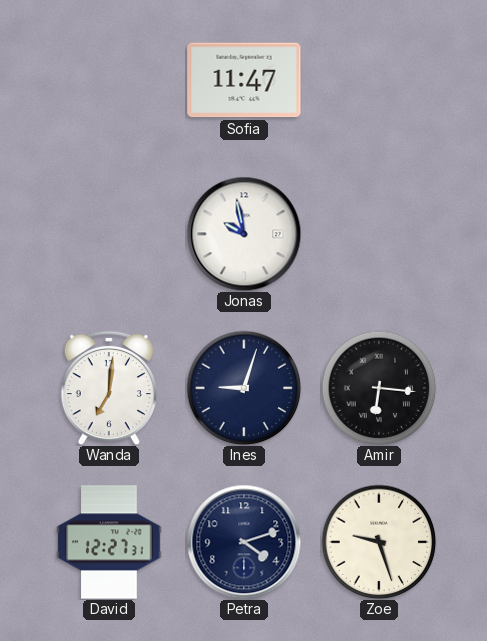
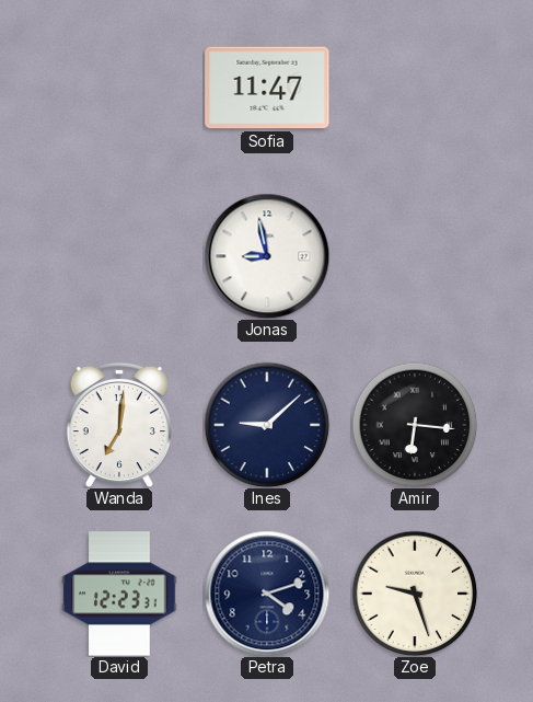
Jonas: 9:58 -> 8:58 (267, 256)
Ines: 9:03 -> 9:08 (267, 425)
David: 12:27 -> 12:23 (119, 594)
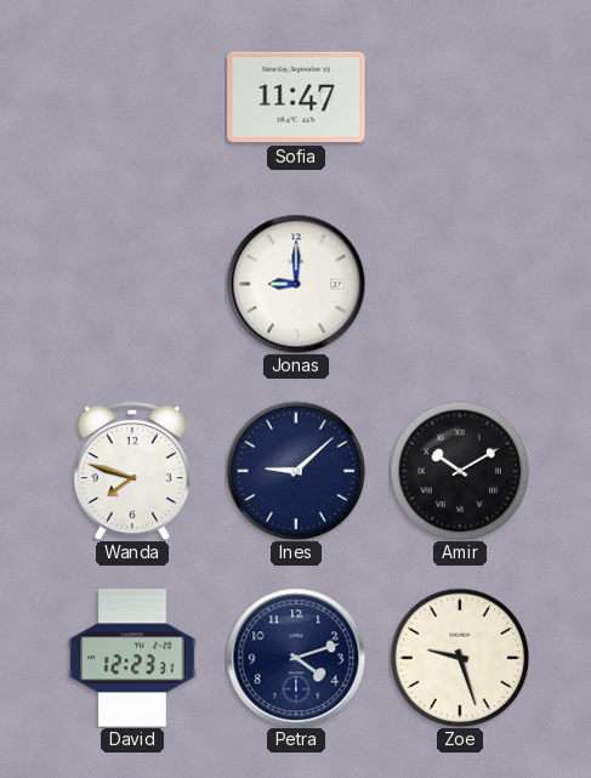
Jonas: 8:58 -> 9:00 (296, 284)
Wanda: 7:01 -> 7:48 (131, 471)
Amir: 6:16 -> 10:10 (460, 471)
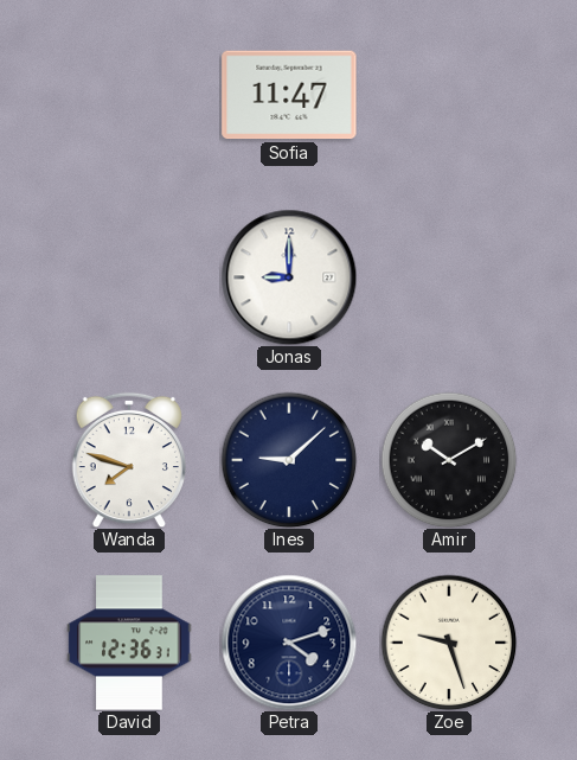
David: 12:23 -> 12:36 (129, 643)
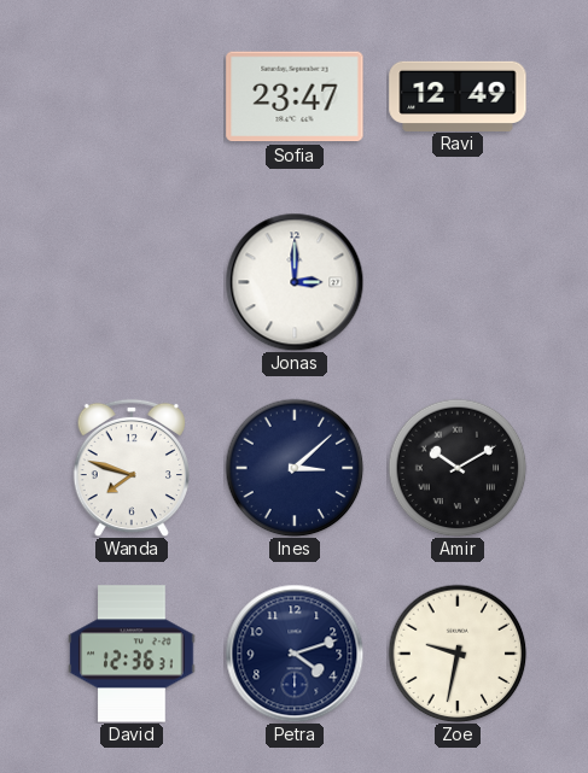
Sofia: 11:47 -> 23:47 (295, 96)
Ravi: none -> 12:49 (458, 95)
Jonas: 9:00 -> 3:00 (295, 282)
Ines: 9:08 -> 3:08 (295, 468)
Zoe: 9:27 -> 9:32 (458, 654)
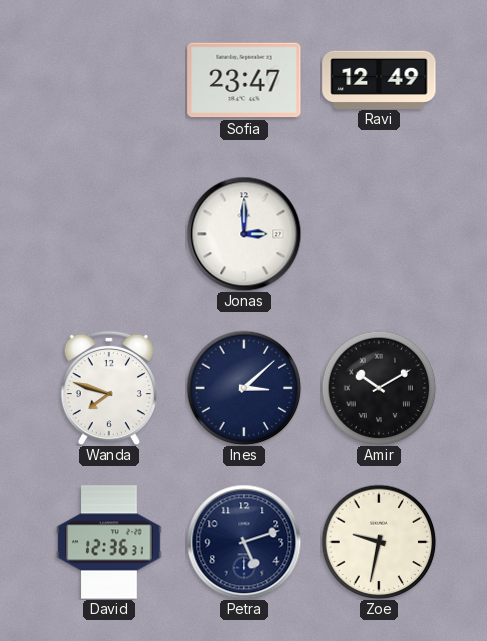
Petra: 4:12 -> 5:12 (244, 542)
